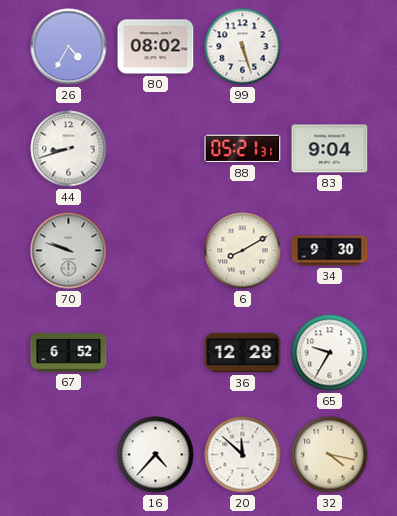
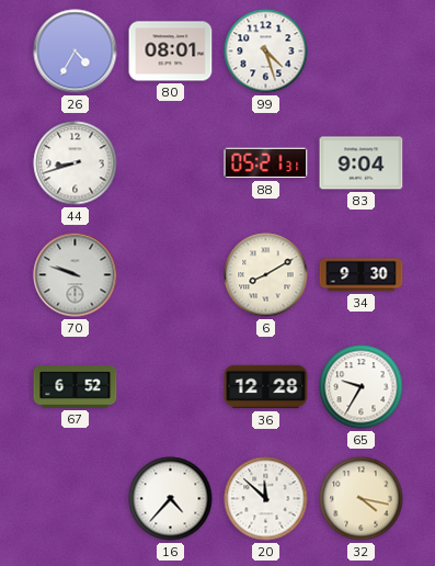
80: 08:02 -> 08:01 (171, 52)
99: 5:27 -> 4:27 (266, 52)
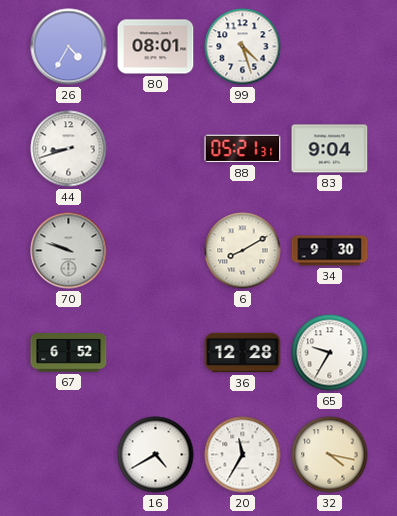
16: 4:37 -> 4:40 (156, 455)
20: 11:52 -> 11:35 (243, 455)
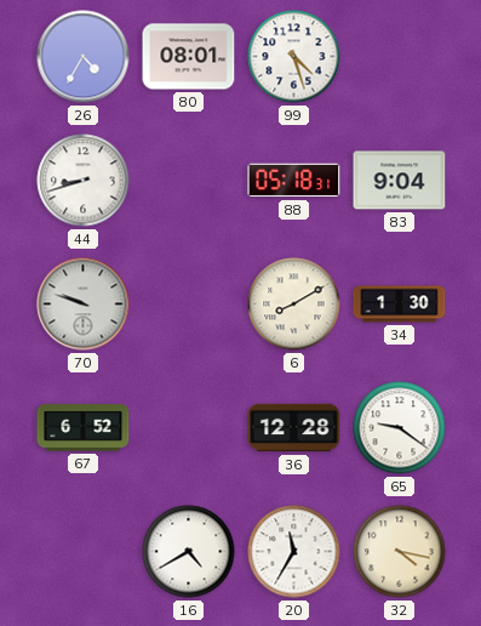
88: 05:21 -> 05:18 (294, 181)
34: 9:30 -> 1:30 (400, 305)
65: 9:35 -> 9:21 (400, 428)
